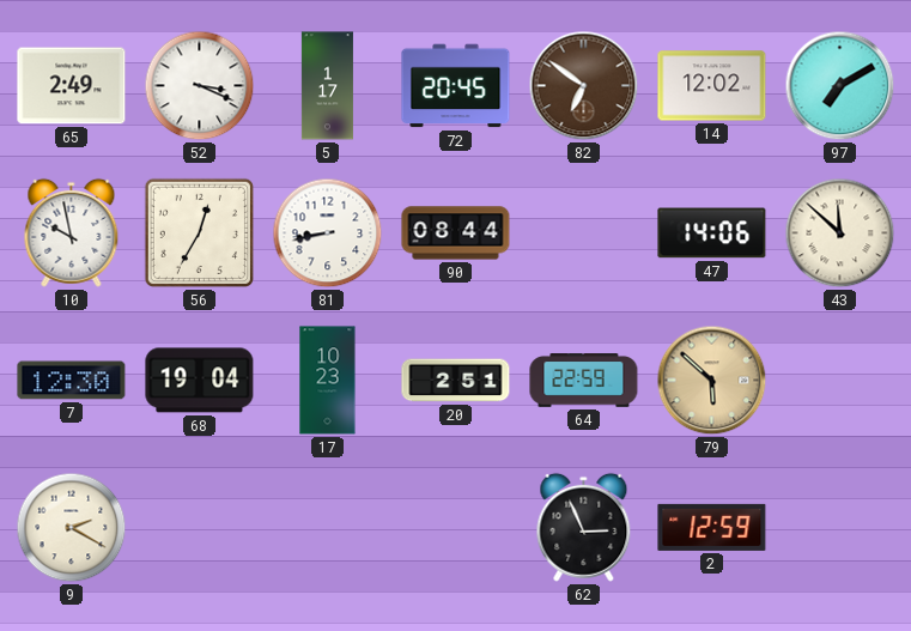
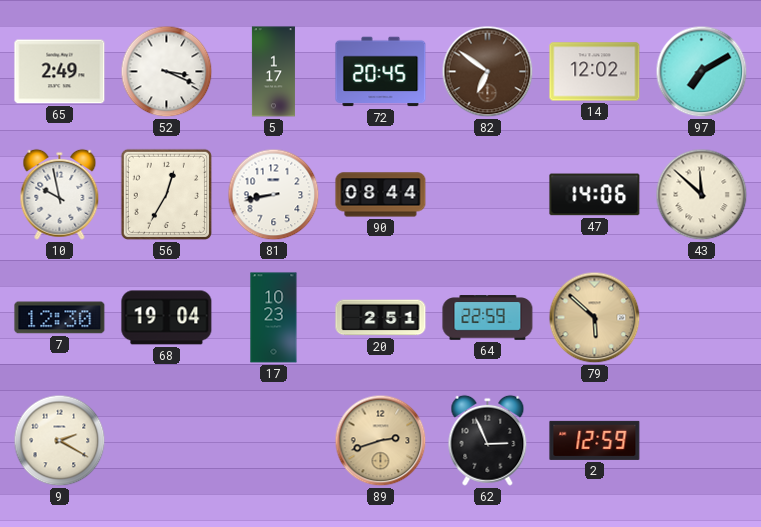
89: none -> 2:42 (381, 441)
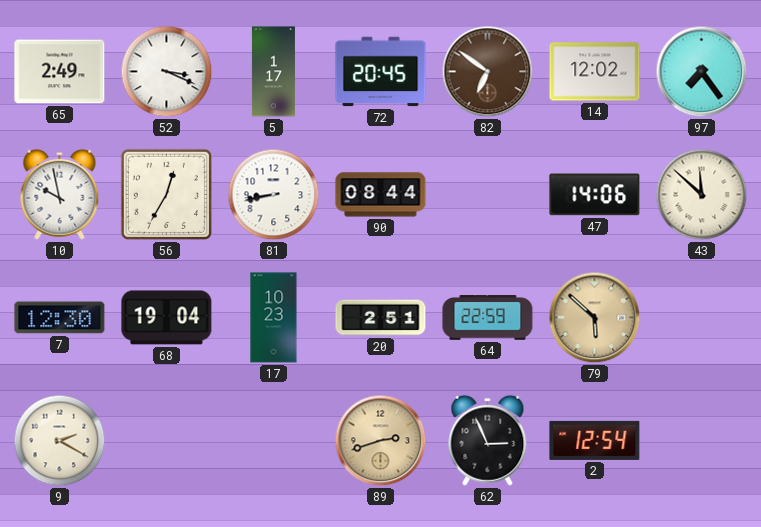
97: 7:10 -> 7:24 (702, 72)
2: 12:59 -> 12:54 (595, 440)
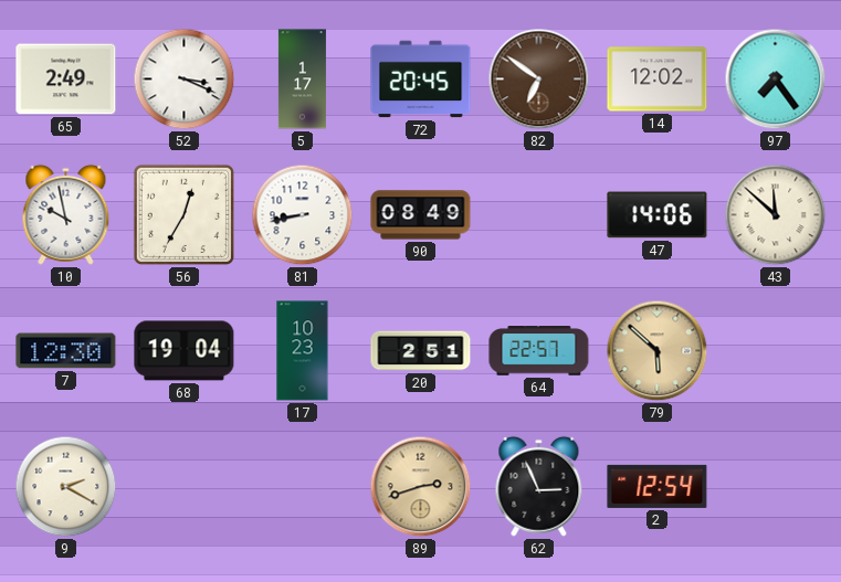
90: 08:44 -> 08:49 (421, 215)
64: 22:59 -> 22:57 (539, 351)
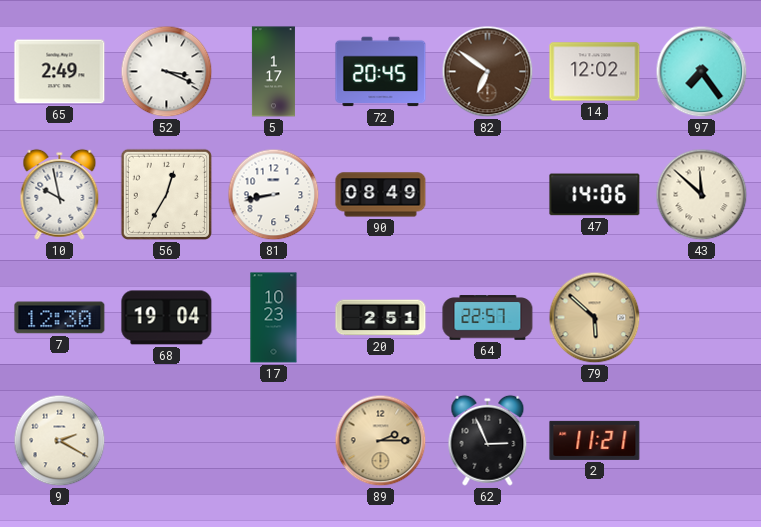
89: 2:42 -> 2:15 (381, 441)
2: 12:54 -> 11:21 (595, 440)
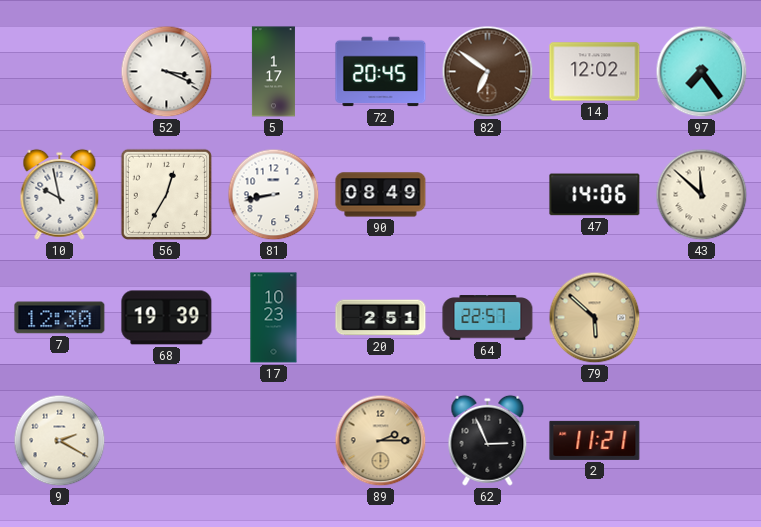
65: 2:49 -> none (60, 72)
68: 19:04 -> 19:39 (167, 318)
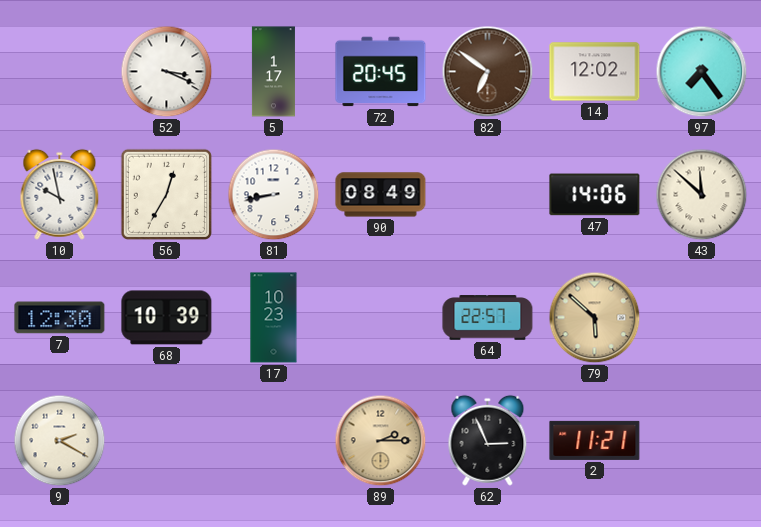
68: 19:39 -> 10:39 (167, 318)
20: 2:51 -> none (381, 318)
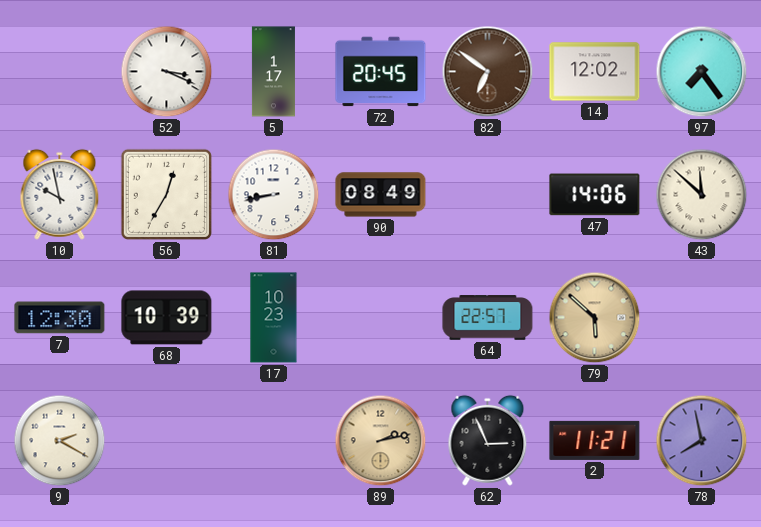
89: 2:15 -> 2:13 (381, 441)
78: none -> 7:58 (702, 441)
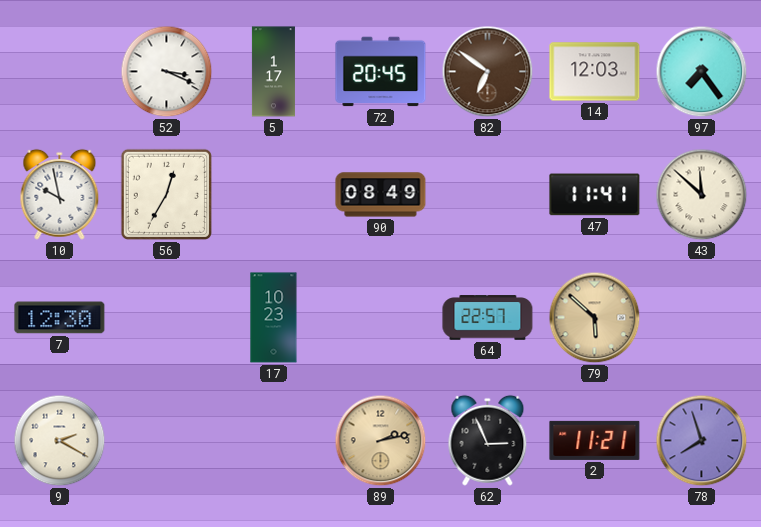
14: 12:02 -> 12:03 (595, 72)
81: 8:43 -> none (274, 195)
47: 14:06 -> 11:41 (595, 195)
68: 10:39 -> none (167, 318)
78: 7:58 -> 7:57 (702, 441)
